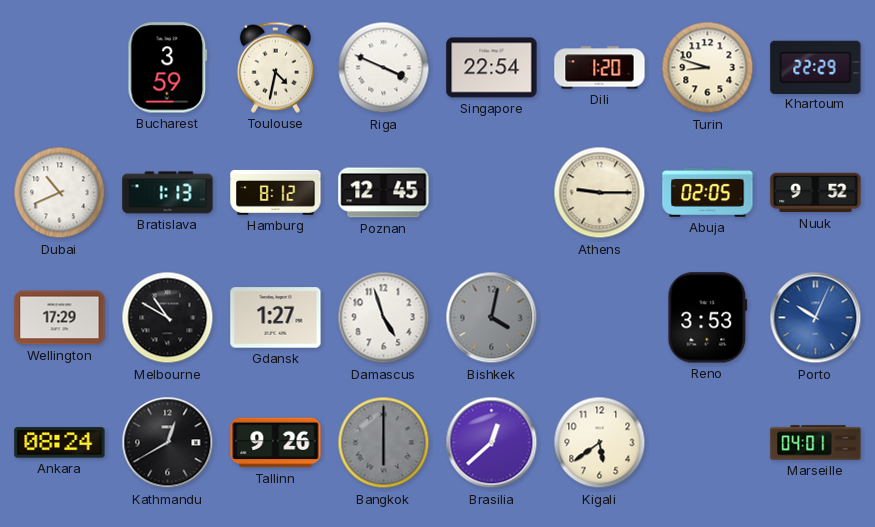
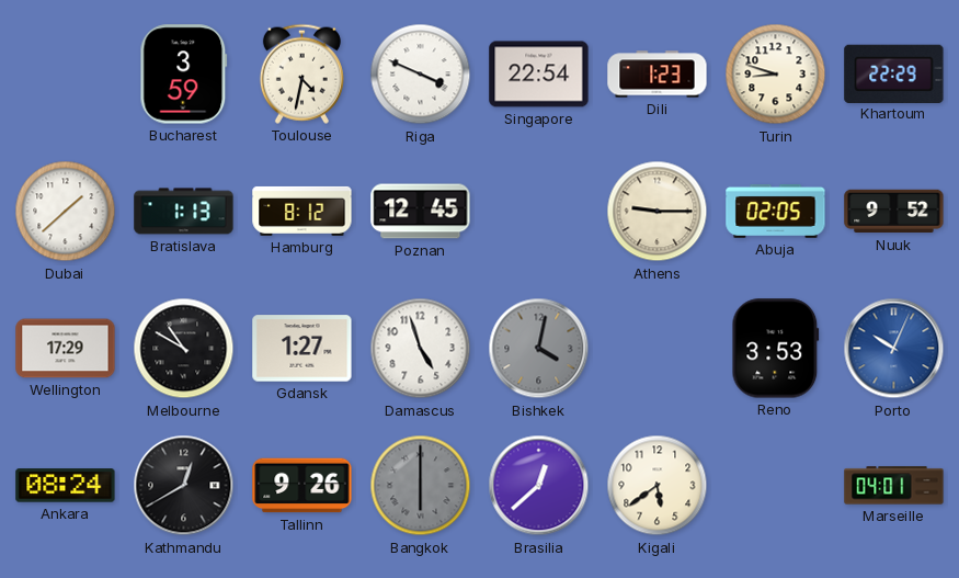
Dili: 1:20 -> 1:23 (658, 75)
Dubai: 10:41 -> 1:38 (66, 212)
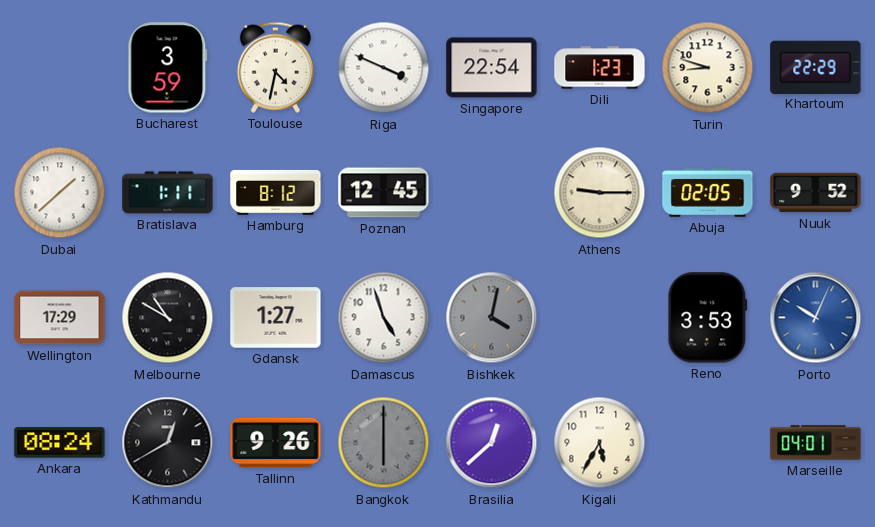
Bratislava: 1:13 -> 1:11 (168, 193)
Kigali: 5:39 -> 5:35 (600, 443)
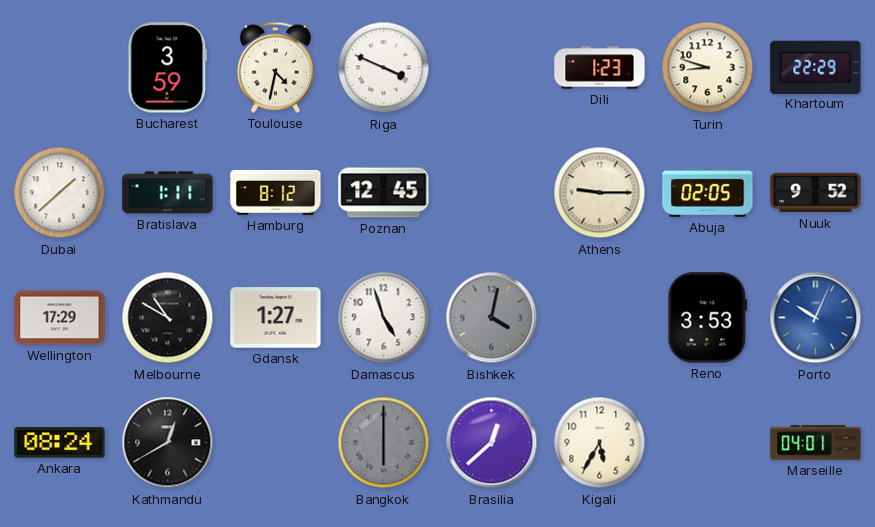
Singapore: 22:54 -> none (492, 68)
Tallinn: 9:26 -> none (276, 443)
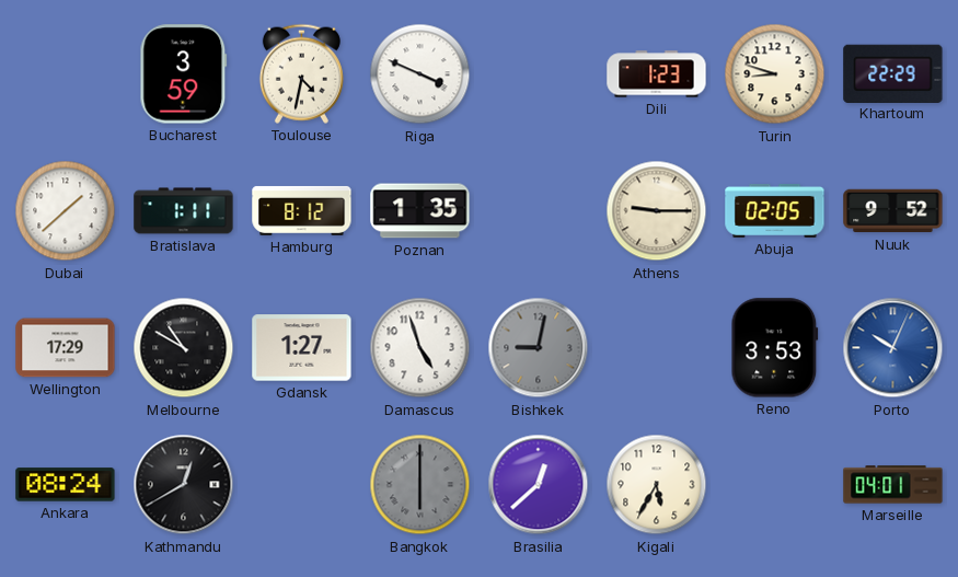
Poznan: 12:45 -> 1:35 (420, 211)
Bishkek: 4:02 -> 9:02 (539, 348)
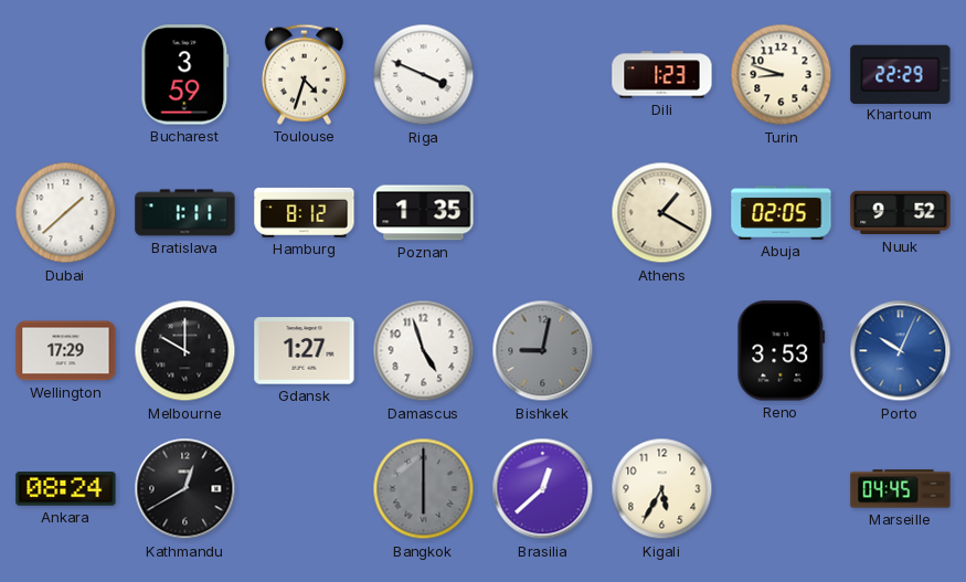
Toulouse: 4:32 -> 4:33 (304, 74)
Athens: 9:15 -> 1:20 (662, 213)
Melbourne: 10:50 -> 10:00 (185, 351)
Marseille: 04:01 -> 04:45 (901, 489)
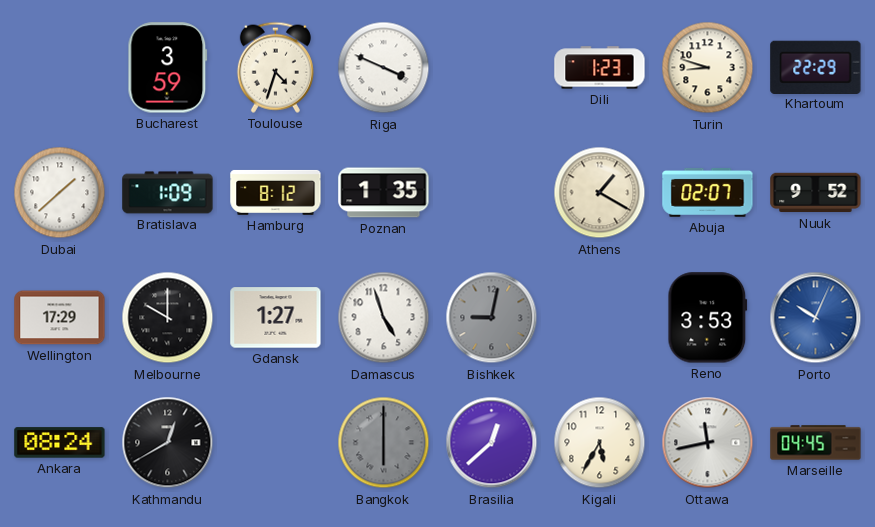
Bratislava: 1:11 -> 1:09 (168, 193)
Abuja: 02:05 -> 02:07 (708, 192)
Ottawa: none -> 11:43 (708, 443)
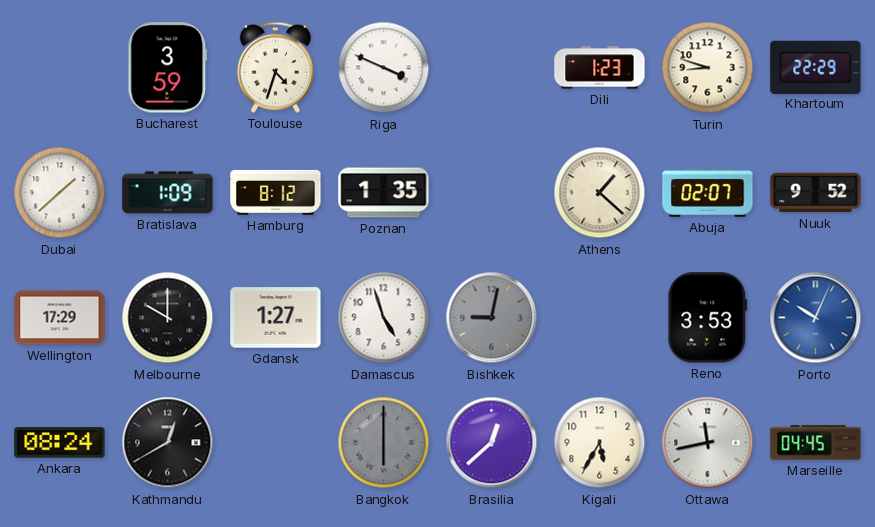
Athens: 1:20 -> 1:22 (600, 193)
